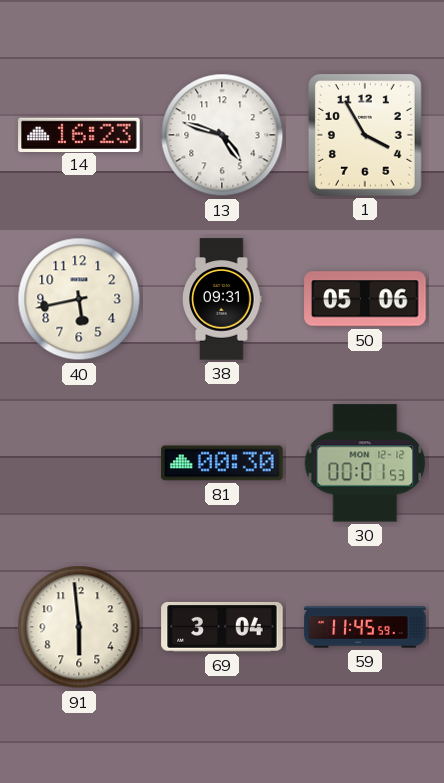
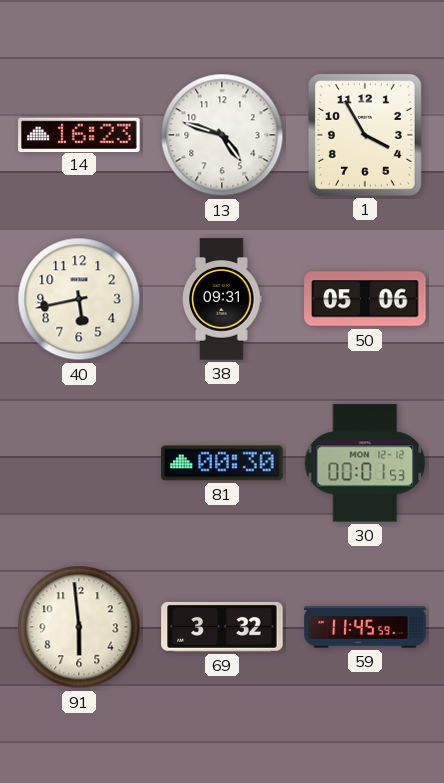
69: 3:04 -> 3:32 (222, 627)
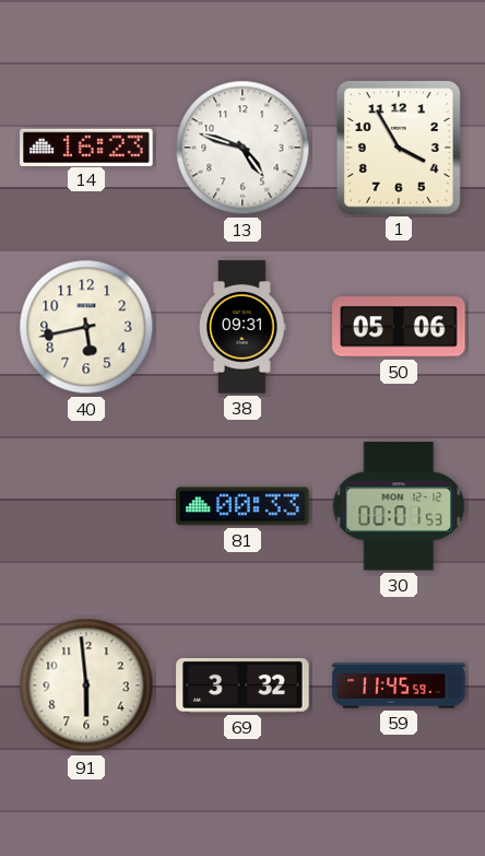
81: 00:30 -> 00:33 (242, 506)
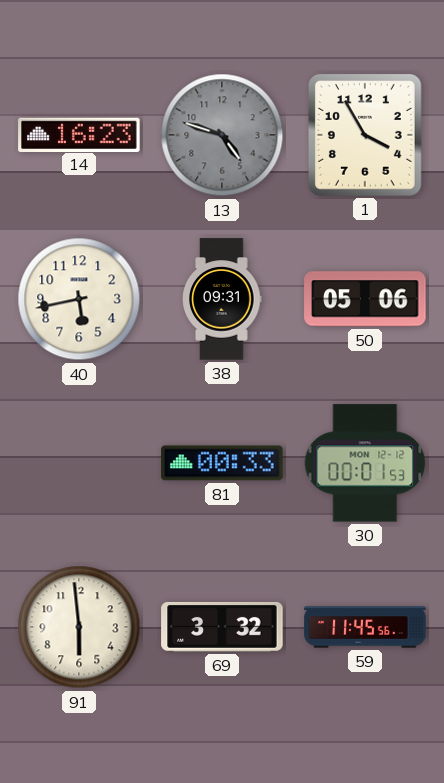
13 dial: white -> grey (222, 135)
59: 11:45:59 -> 11:45:56 (365, 627)
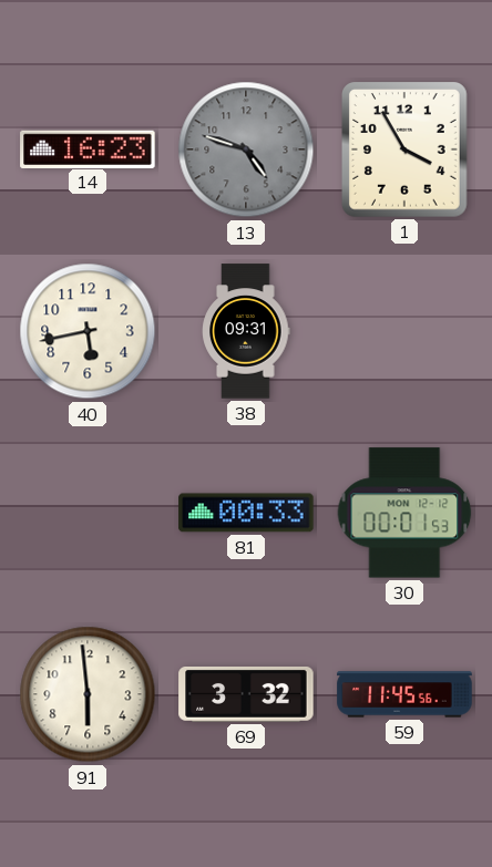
50: 05:06 -> none (365, 299)
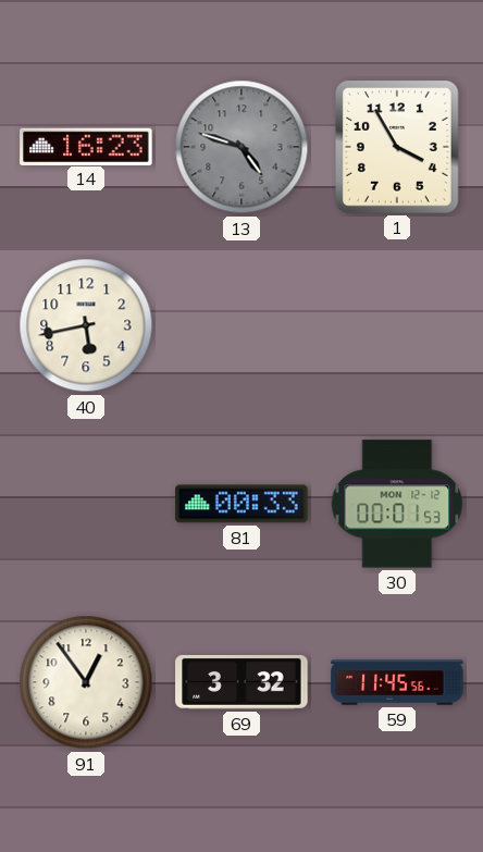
38: 09:31 -> none (246, 331)
91: 5:59 -> 12:54 (86, 682)
